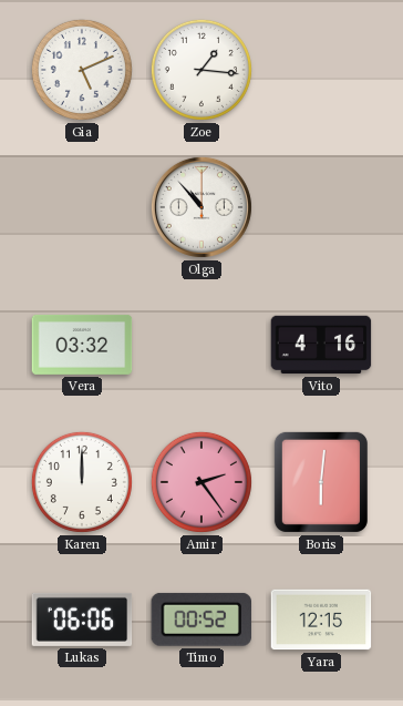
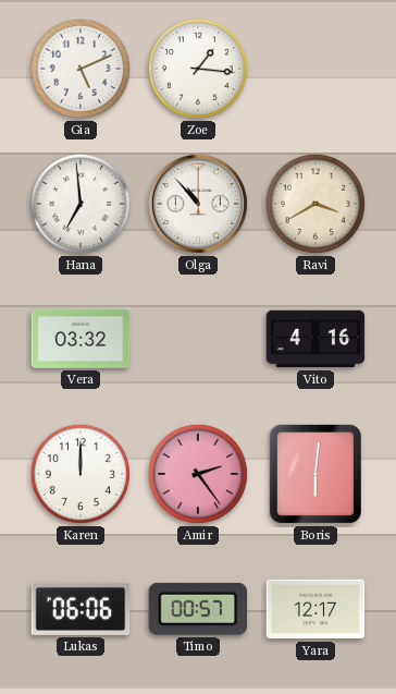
Hana: none -> 6:59 (81, 204)
Ravi: none -> 3:40 (315, 204)
Timo: 00:52 -> 00:57 (197, 609)
Yara: 12:15 -> 12:17 (315, 609)
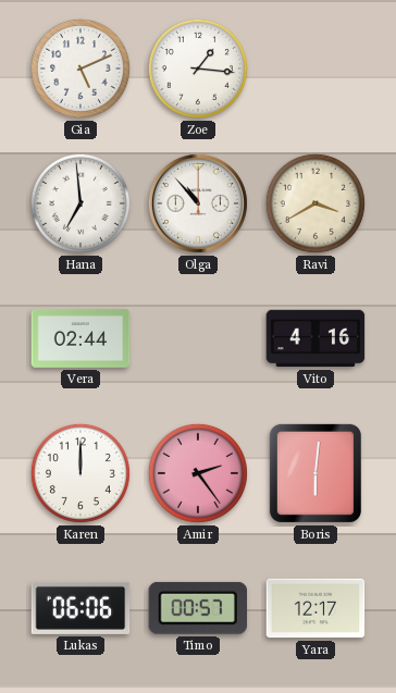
Vera: 03:32 -> 02:44 (81, 338)
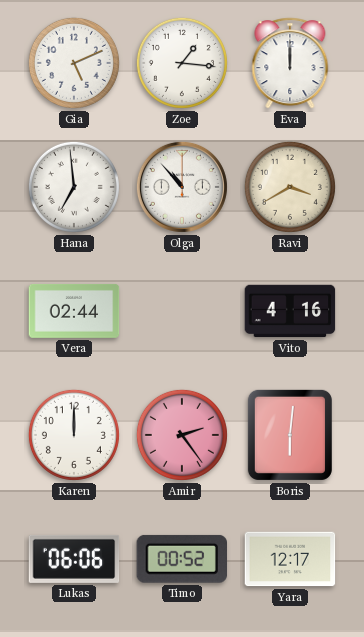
Eva: none -> 12:00 (290, 63)
Timo: 00:57 -> 00:52 (181, 559)
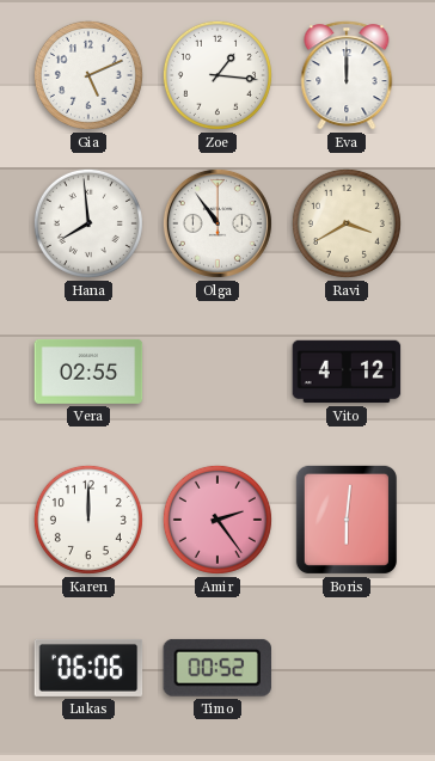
Hana: 6:59 -> 7:59 (88, 223)
Olga: 10:53 -> 10:54 (217, 223)
Vera: 02:44 -> 02:55 (88, 372)
Vito: 4:16 -> 4:12 (347, 372)
Yara: 12:17 -> none (290, 559)
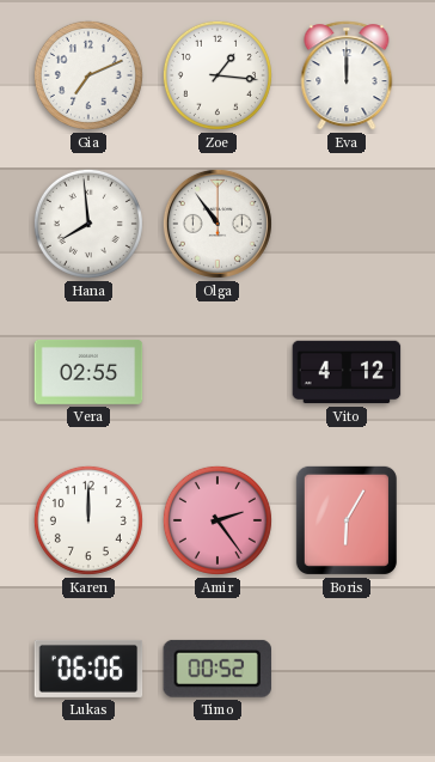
Gia: 5:11 -> 7:11 (88, 75)
Ravi: 3:40 -> none (347, 223)
Boris: 6:01 -> 6:05 (347, 520)
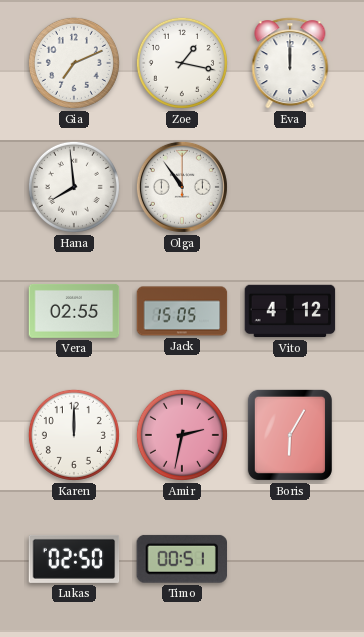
Zoe: 1:16 -> 1:17 (182, 63)
Jack: none -> 15:05 (182, 311)
Amir: 2:24 -> 2:32 (182, 435)
Lukas: 06:06 -> 02:50 (74, 559)
Timo: 00:52 -> 00:51 (181, 559)
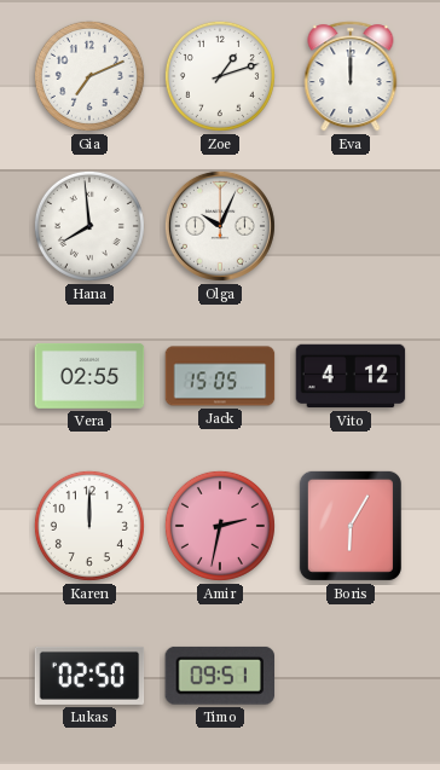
Zoe: 1:17 -> 1:12 (220, 76)
Olga: 10:54 -> 10:04 (220, 226)
Timo: 00:51 -> 09:51 (219, 676)
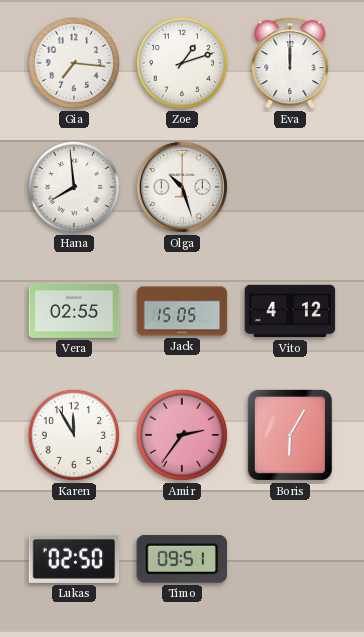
Gia: 7:11 -> 7:16 (74, 63)
Olga: 10:04 -> 10:27 (182, 187)
Karen: 12:00 -> 11:55 (74, 435)
Amir: 2:32 -> 2:36 (182, 435)
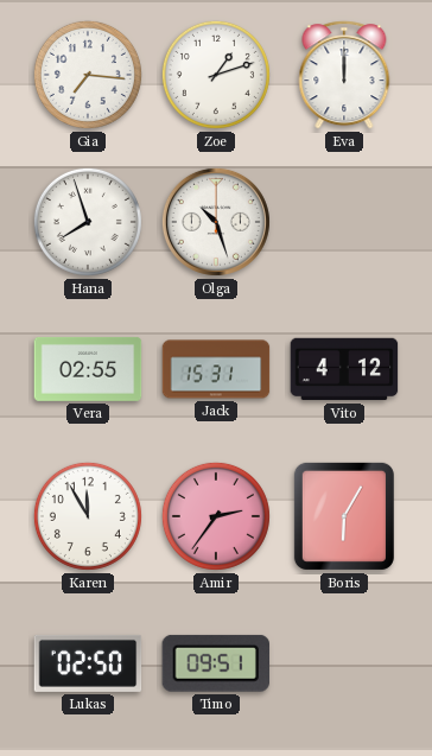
Hana: 7:59 -> 7:57 (88, 222)
Jack: 15:05 -> 15:31 (216, 369)
